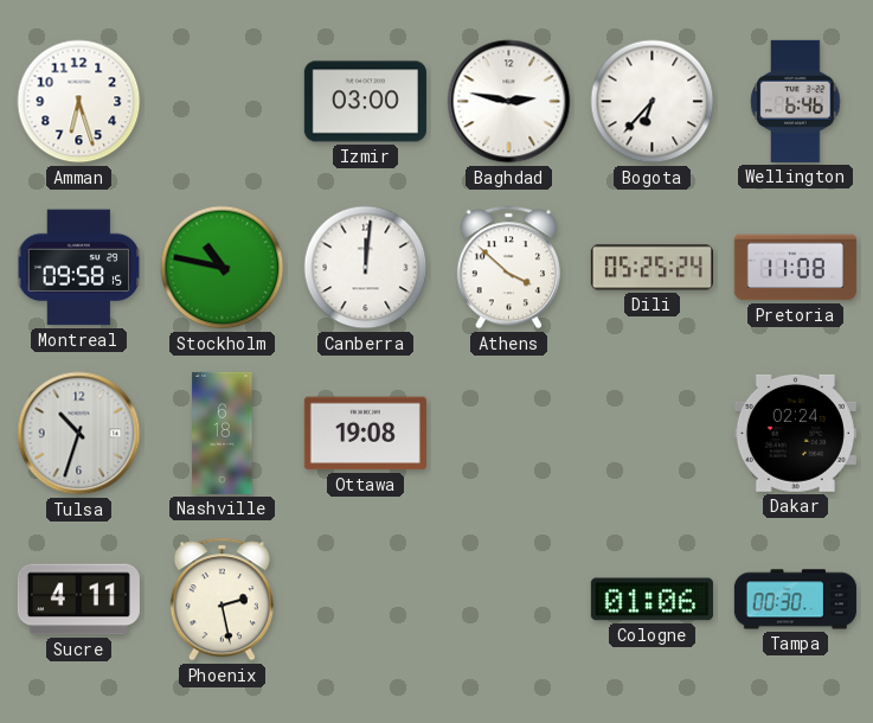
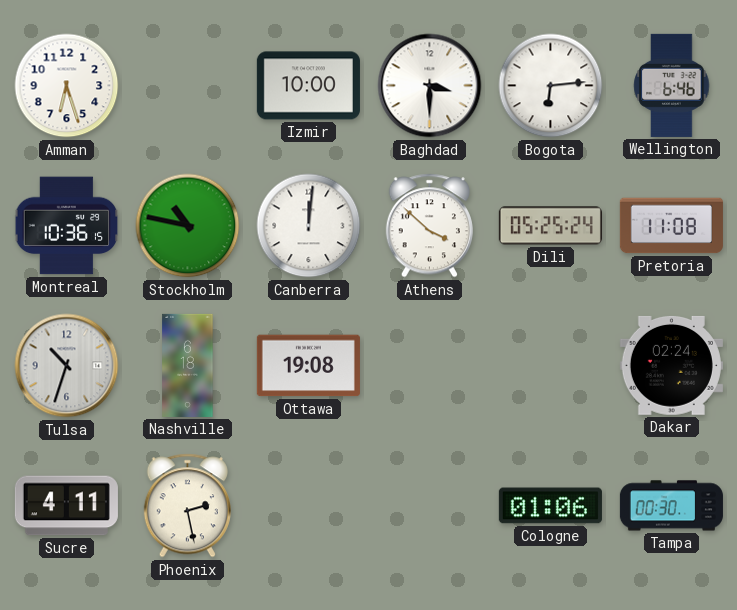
Izmir: 03:00 -> 10:00 (308, 86)
Baghdad: 2:47 -> 3:30 (430, 86)
Bogota: 6:37 -> 6:14 (551, 86)
Montreal: 09:58 -> 10:36 (67, 226)
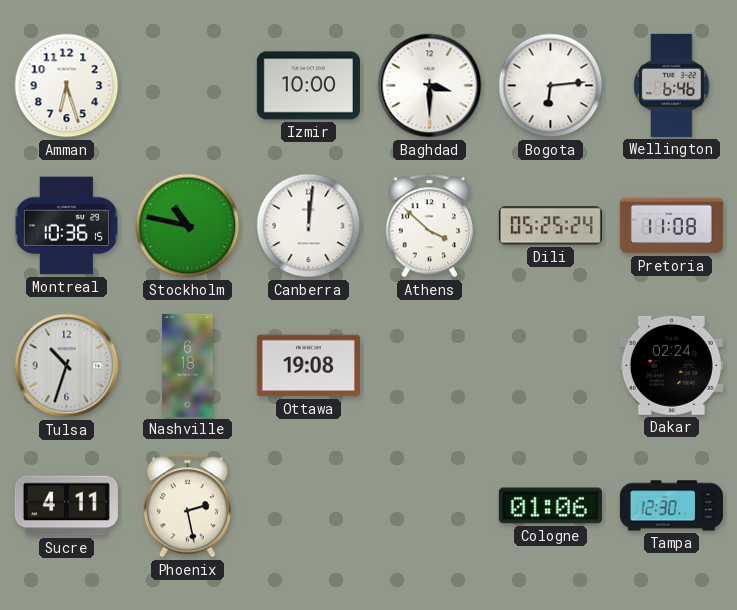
Tampa: 00:30 -> 12:30 (671, 506)
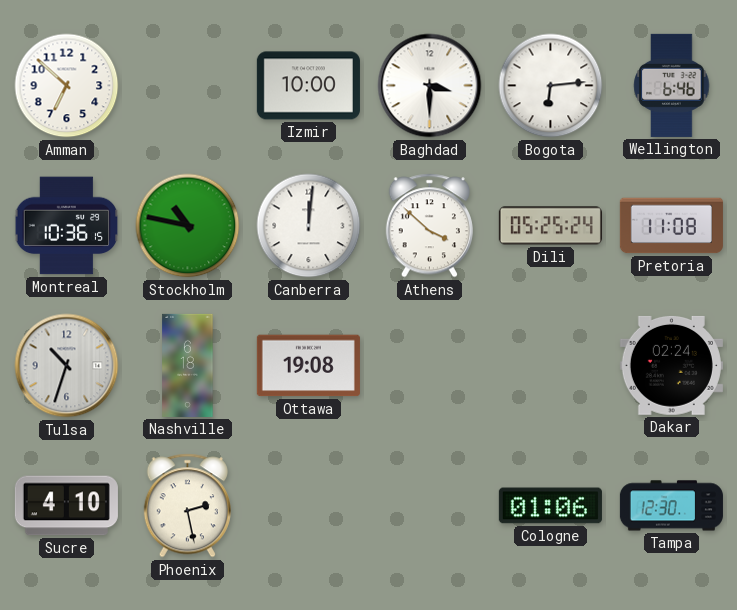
Amman: 6:27 -> 6:52 (67, 86)
Sucre: 4:11 -> 4:10 (66, 506)
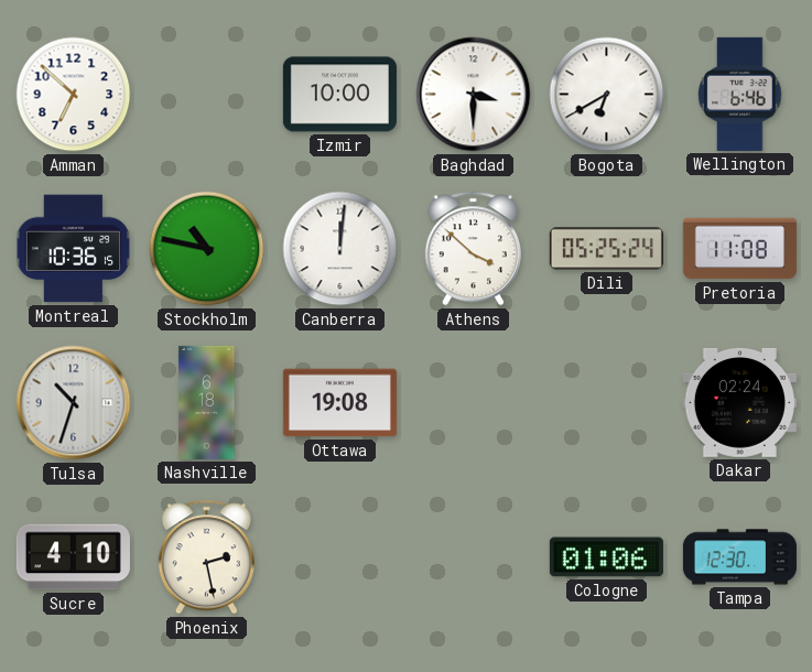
Bogota: 6:14 -> 6:40 (607, 95)
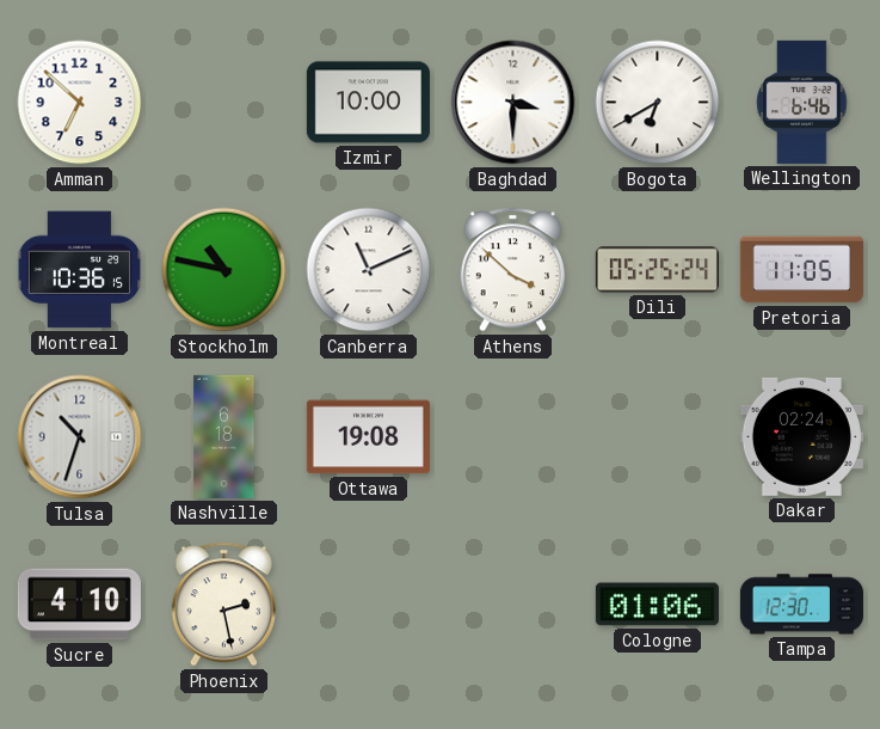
Canberra: 12:01 -> 11:11 (369, 270)
Pretoria: 11:08 -> 11:05 (801, 270)
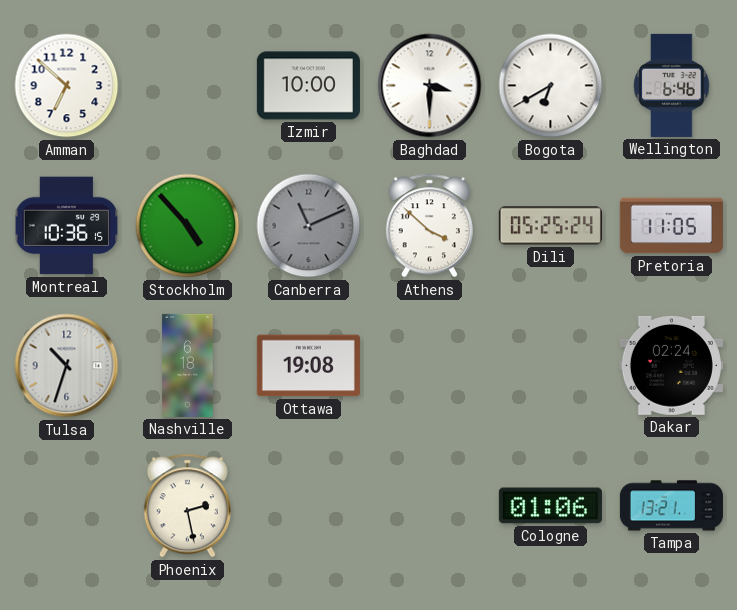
Stockholm: 10:47 -> 4:53 (188, 226)
Canberra dial: white -> grey (309, 226)
Sucre: 4:10 -> none (79, 605)
Tampa: 12:30 -> 13:21 (671, 506)
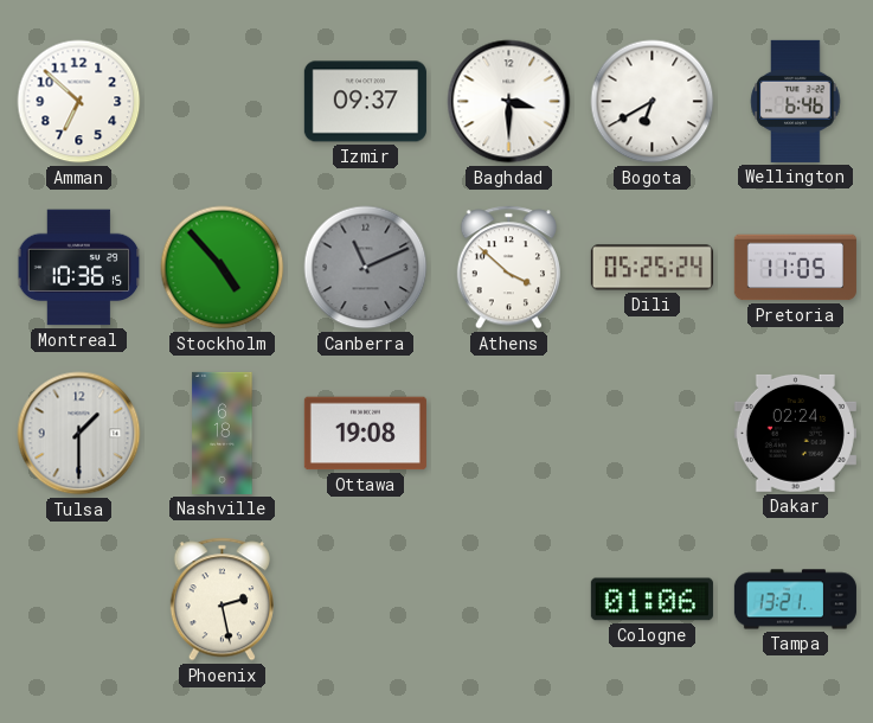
Izmir: 10:00 -> 09:37 (365, 102)
Tulsa: 10:33 -> 1:30 (79, 434)
